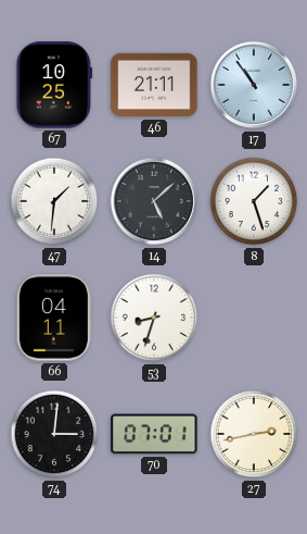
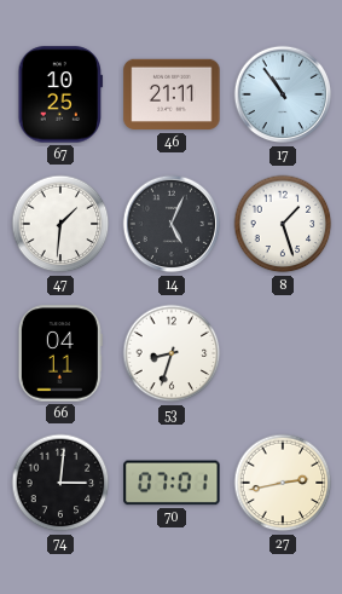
14: 5:08 -> 5:04 (172, 224)
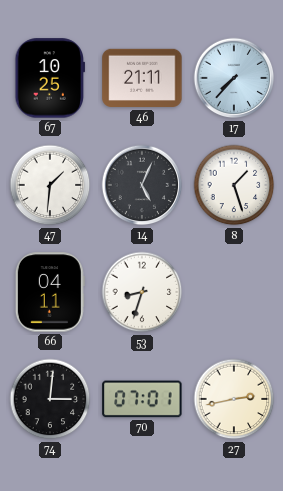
17: 10:54 -> 7:37 (234, 78)
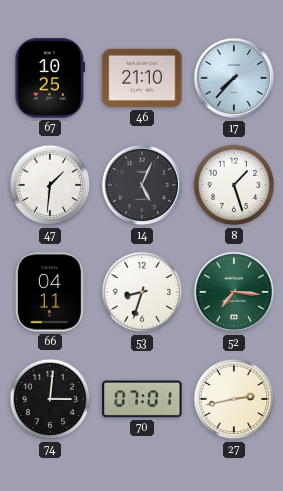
46: 21:11 -> 21:10 (142, 78)
52: none -> 7:16 (234, 292)
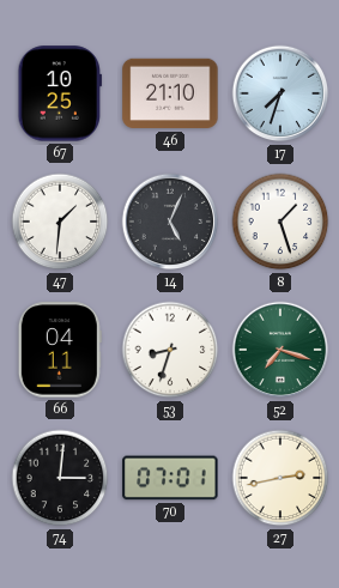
17: 7:37 -> 7:33 (280, 93)
52: 7:16 -> 7:18 (280, 350)
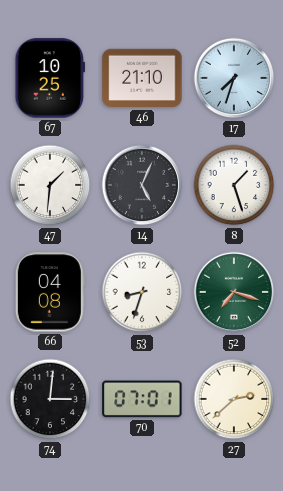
66: 04:11 -> 04:08 (50, 292)
27: 2:43 -> 2:38 (234, 399)
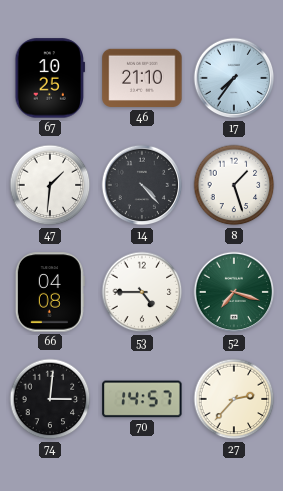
17: 7:33 -> 7:36 (234, 78)
14: 5:04 -> 4:23 (142, 185)
53: 8:33 -> 4:45 (142, 292)
70: 07:01 -> 14:57 (142, 399)
27: 2:38 -> 2:37 (234, 399)
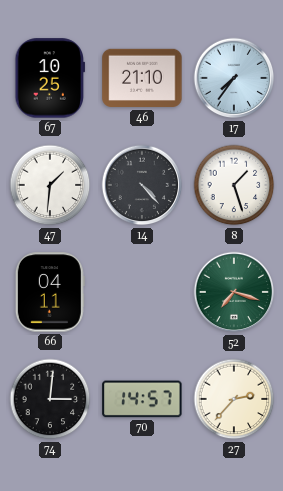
66: 04:08 -> 04:11 (50, 292)
53: 4:45 -> none (142, 292)
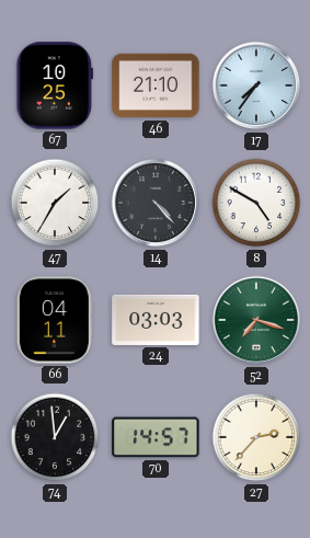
47: 1:31 -> 1:35 (55, 203)
8: 1:27 -> 4:50 (256, 203)
24: none -> 03:03 (156, 320)
74: 3:01 -> 12:59 (55, 437)
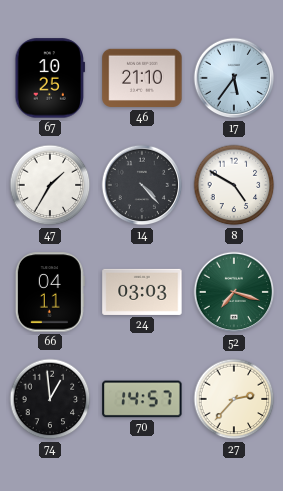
17: 7:36 -> 5:36 (234, 78)
